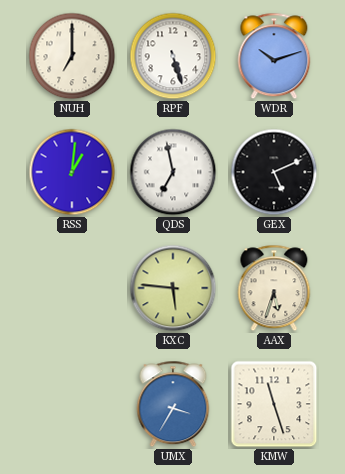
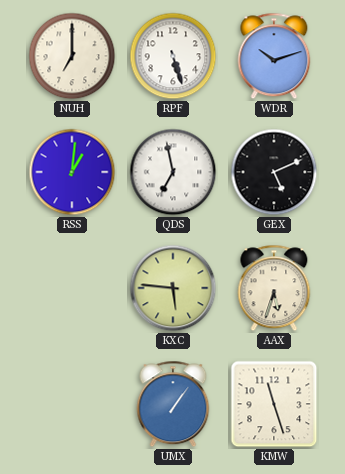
UMX: 3:35 -> 1:06 (173, 404)
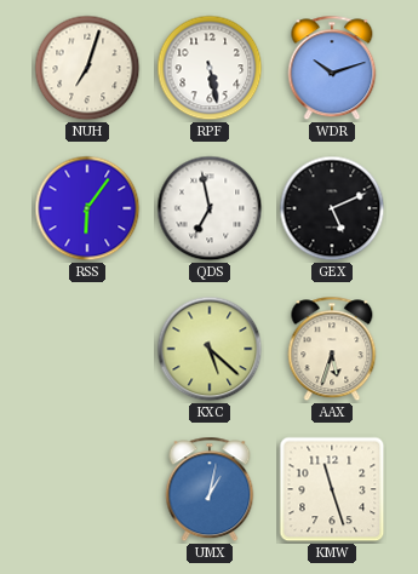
NUH: 7:00 -> 7:03 (87, 68)
RPF: 5:27 -> 5:28 (210, 68)
RSS: 1:01 -> 6:06 (87, 208)
KXC: 5:46 -> 5:22 (210, 349)
UMX: 1:06 -> 1:02 (210, 489)
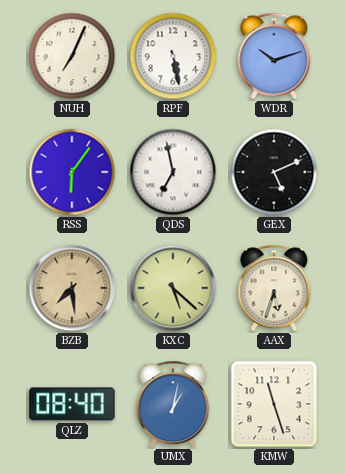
NUH: 7:03 -> 7:04 (72, 56)
BZB: none -> 7:29 (72, 288)
QLZ: none -> 08:40 (72, 404)
